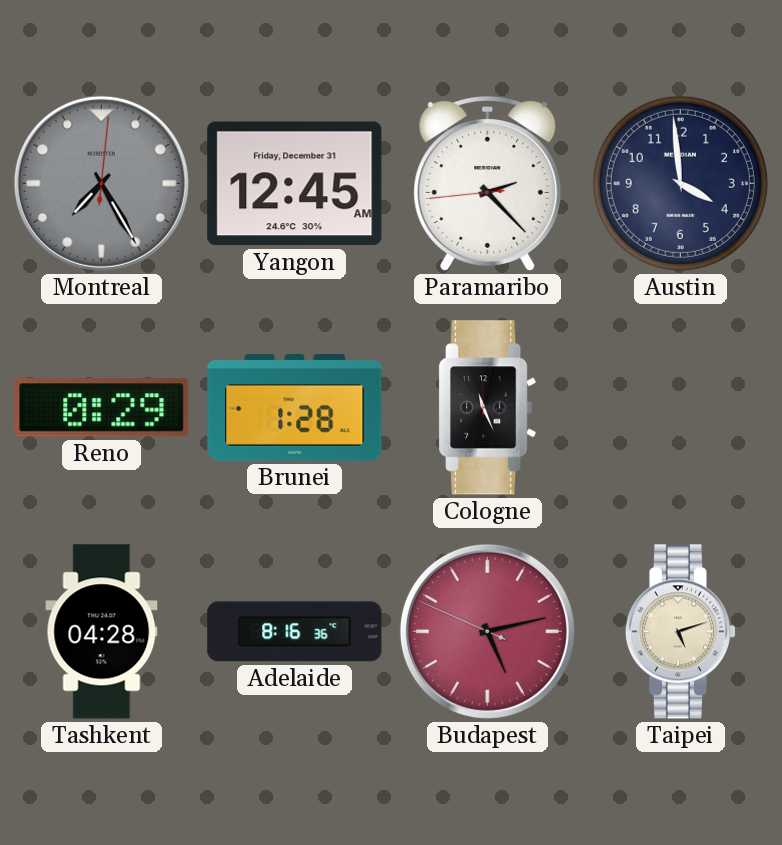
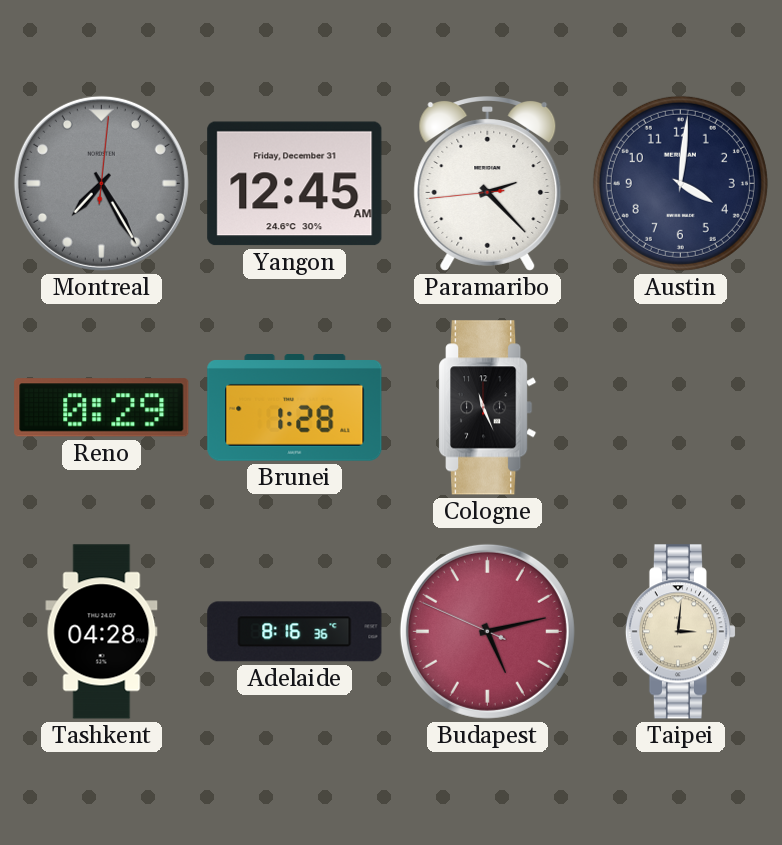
Austin: 3:59 -> 4:01 (680, 183)
Taipei: 5:12 -> 3:01 (681, 632)
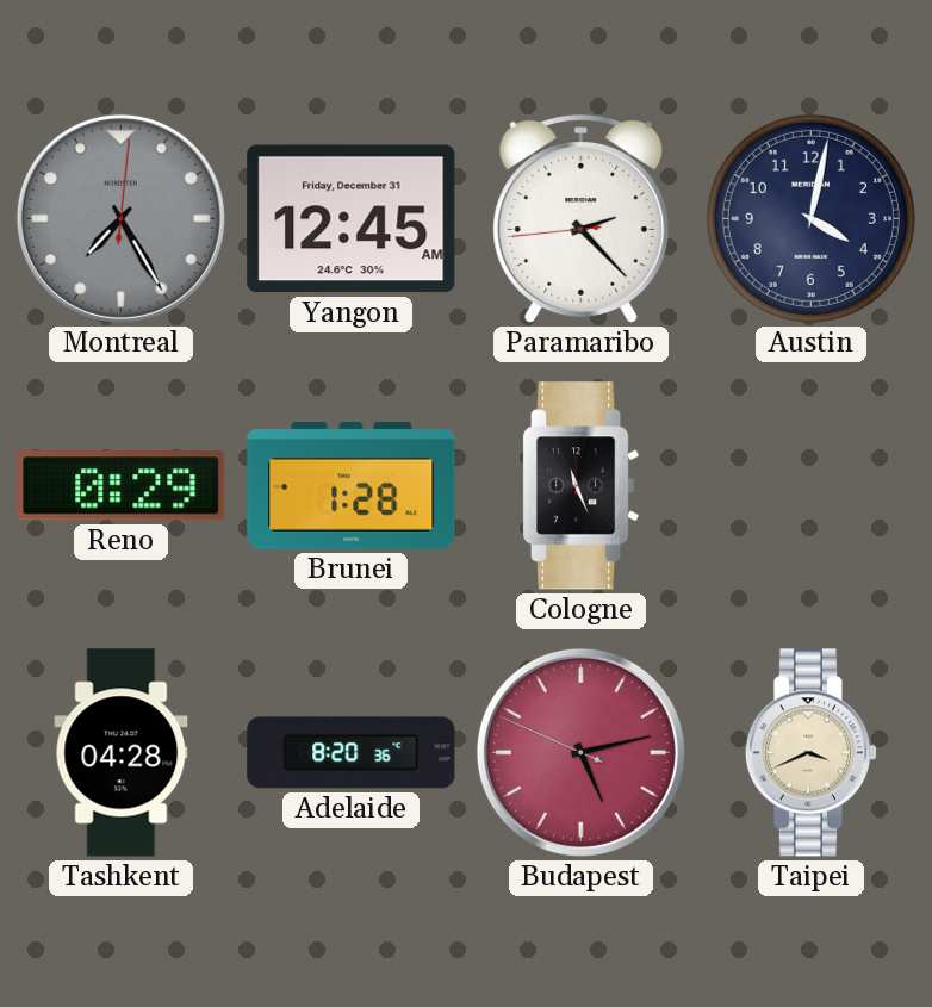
Austin: 4:01 -> 4:02 (810, 218)
Adelaide: 8:16 -> 8:20 (352, 753)
Taipei: 3:01 -> 3:41 (812, 753)
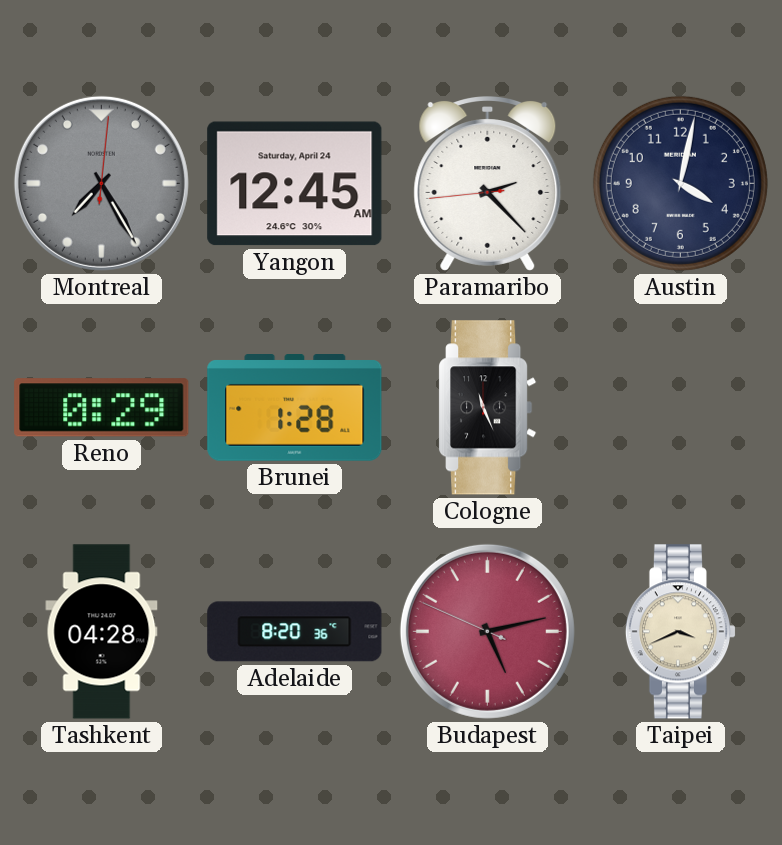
Yangon date: Friday, December 31 -> Saturday, April 24 (295, 184)
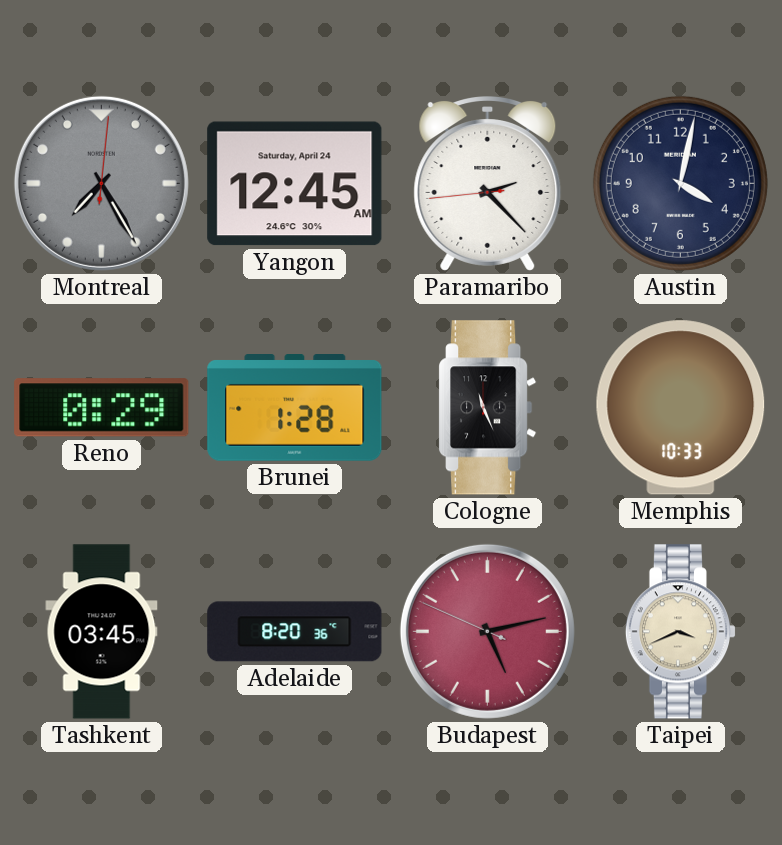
Memphis: none -> 10:33 (681, 408)
Tashkent: 04:28 -> 03:45 (102, 632)
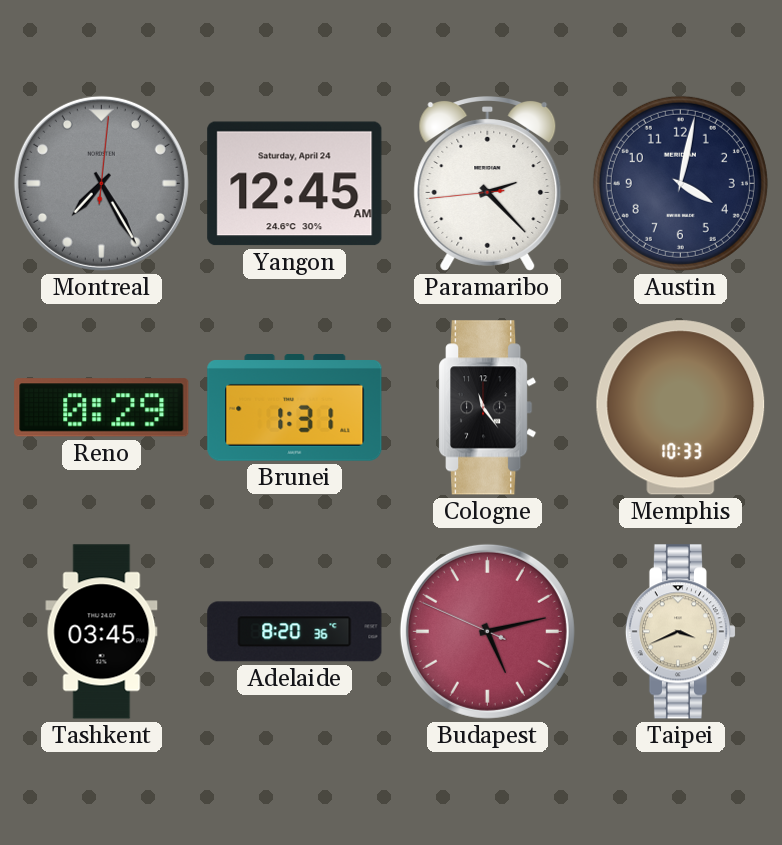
Brunei: 1:28 -> 1:31 (295, 408)
Cologne: 11:26 -> 11:24 (488, 408)
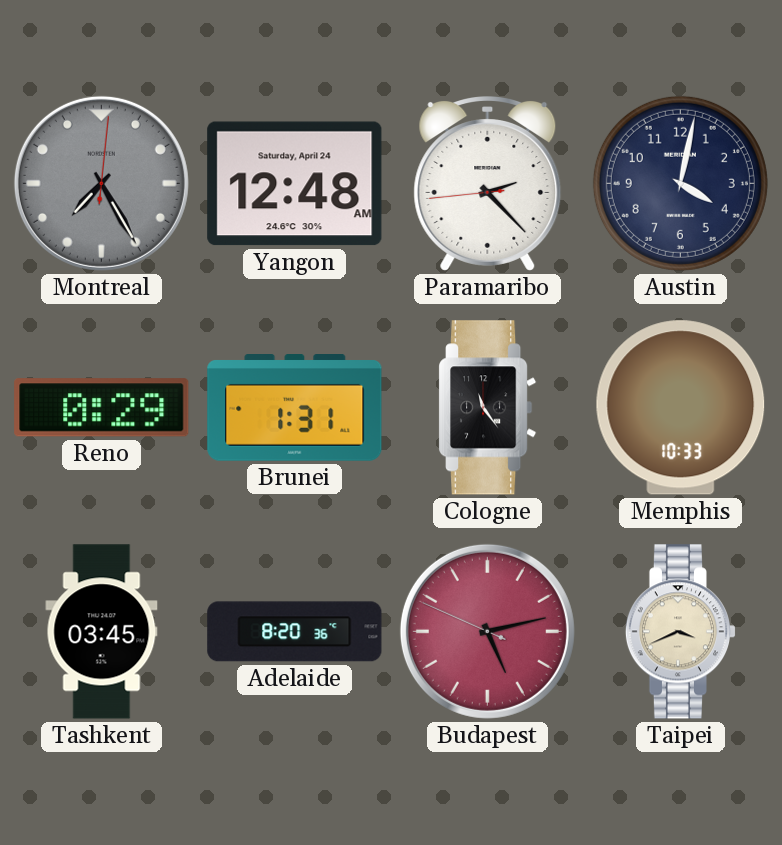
Yangon: 12:45 -> 12:48 (295, 184)
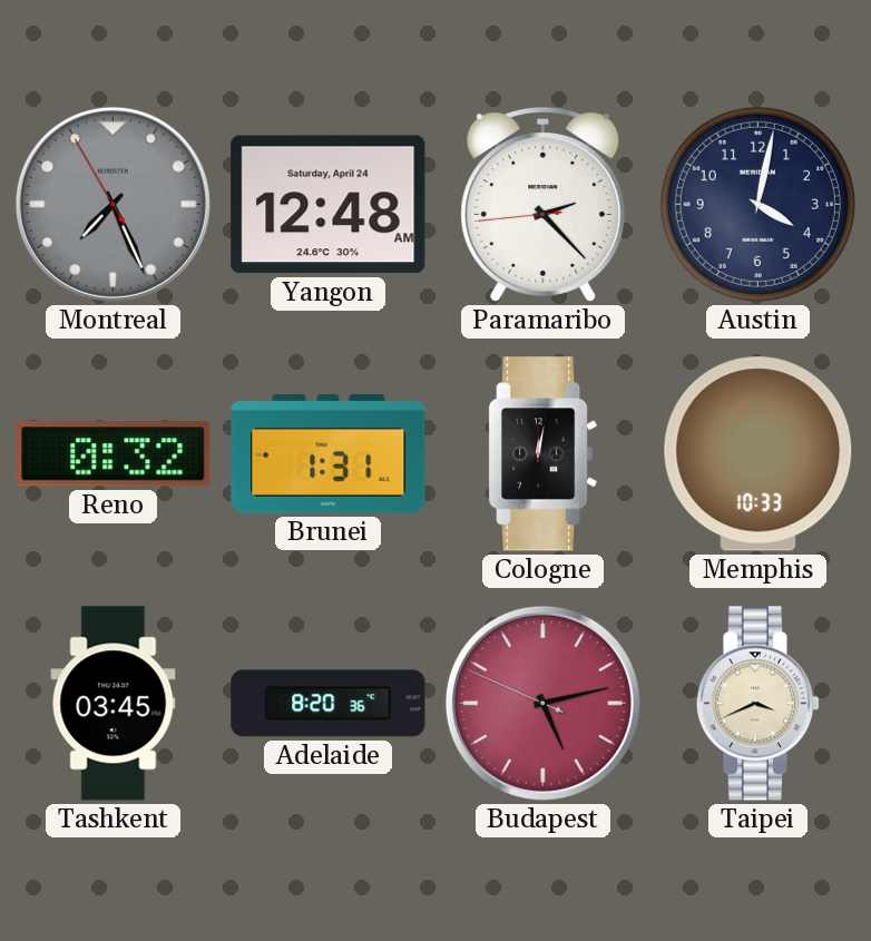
Montreal: 7:25:01 -> 7:25:55 (112, 204)
Reno: 0:29 -> 0:32 (114, 454)
Cologne: 11:24 -> 12:02 (544, 454)
